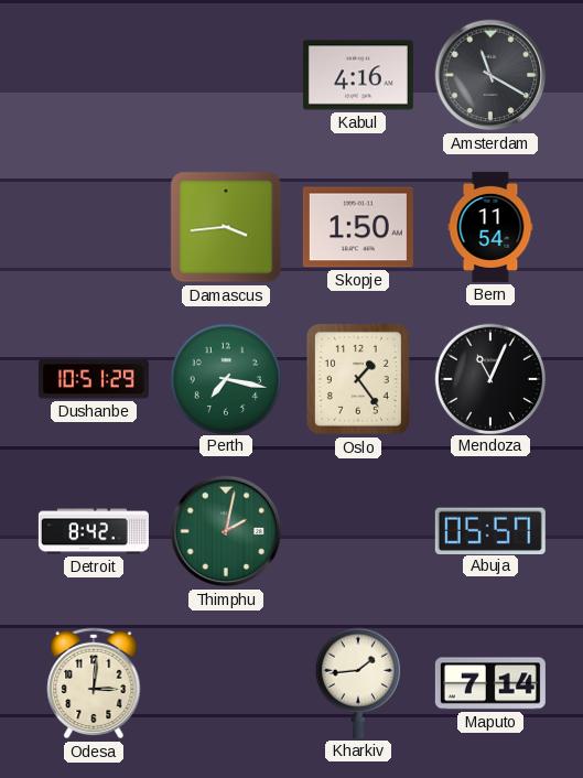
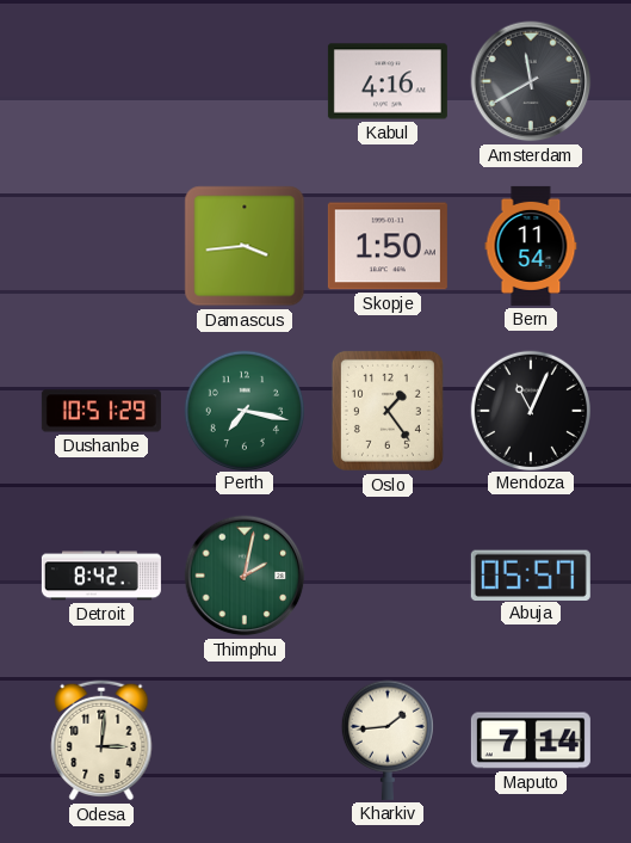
Amsterdam: 11:20 -> 11:40 (531, 81)
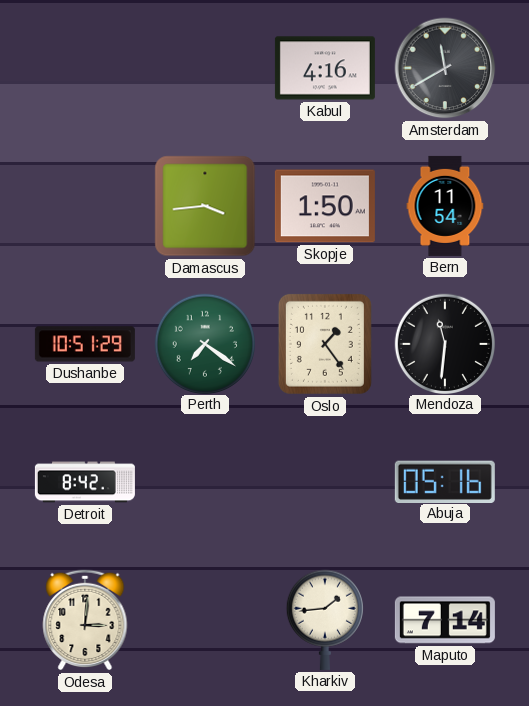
Perth: 7:17 -> 7:21 (204, 343)
Mendoza: 11:04 -> 11:31 (444, 343)
Thimphu: 2:02 -> none (245, 576)
Abuja: 05:57 -> 05:16 (445, 481)
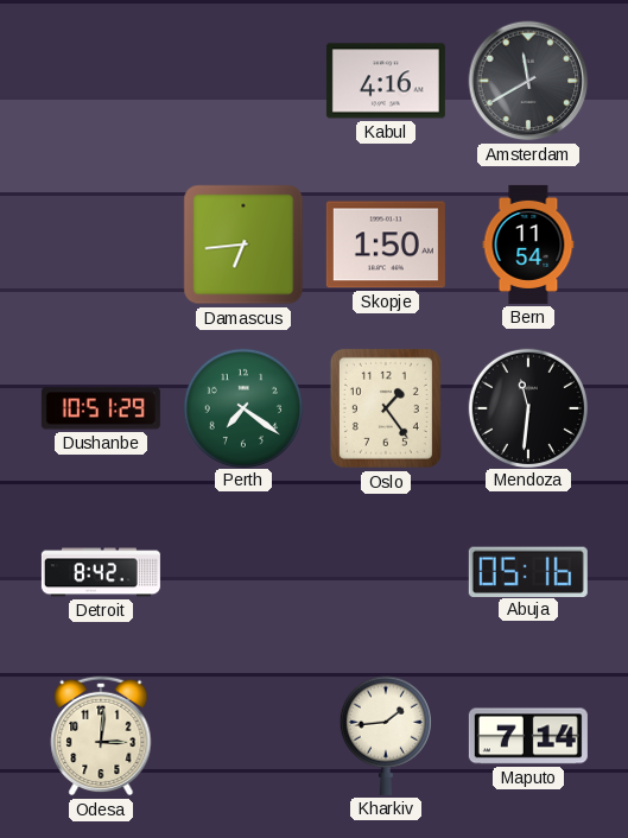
Damascus: 3:44 -> 6:44 (243, 245)
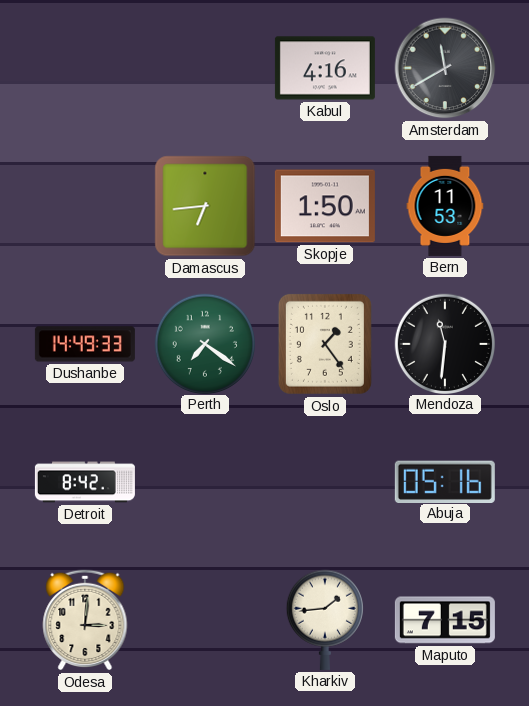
Bern: 11:54 -> 11:53 (445, 206)
Dushanbe: 10:51 -> 14:49 (85, 344)
Maputo: 7:14 -> 7:15 (445, 620)
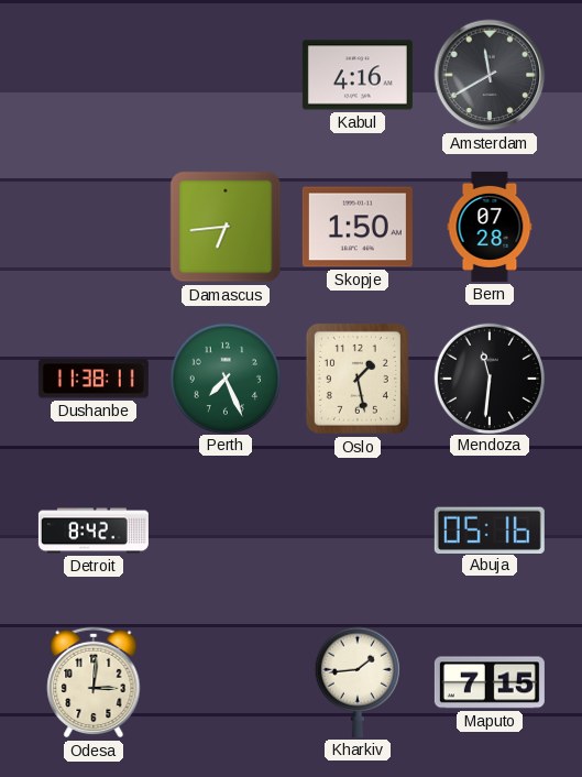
Bern: 11:53 -> 07:28 (490, 227)
Dushanbe: 14:49 -> 11:38 (94, 379)
Perth: 7:21 -> 7:26 (224, 377)
Oslo: 1:24 -> 1:28 (358, 379)
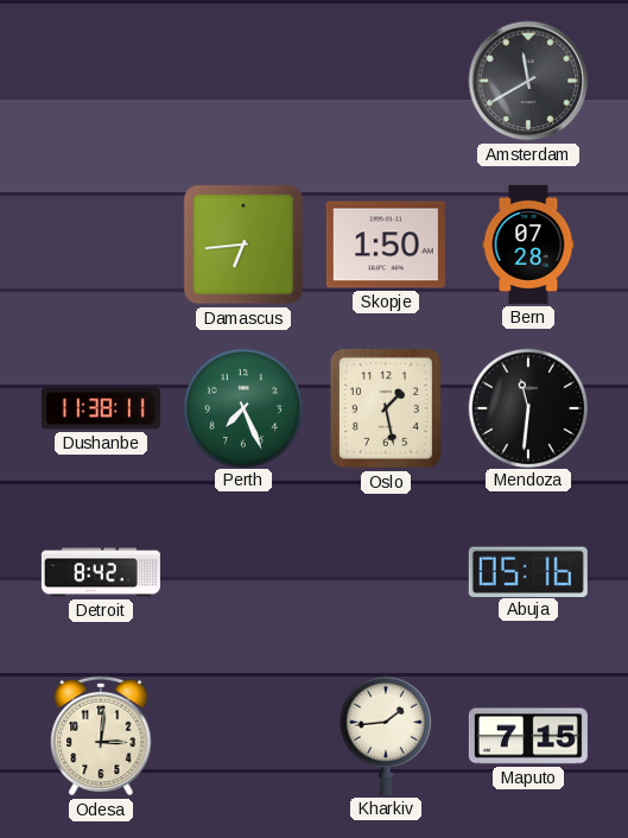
Kabul: 4:16 -> none (358, 75)
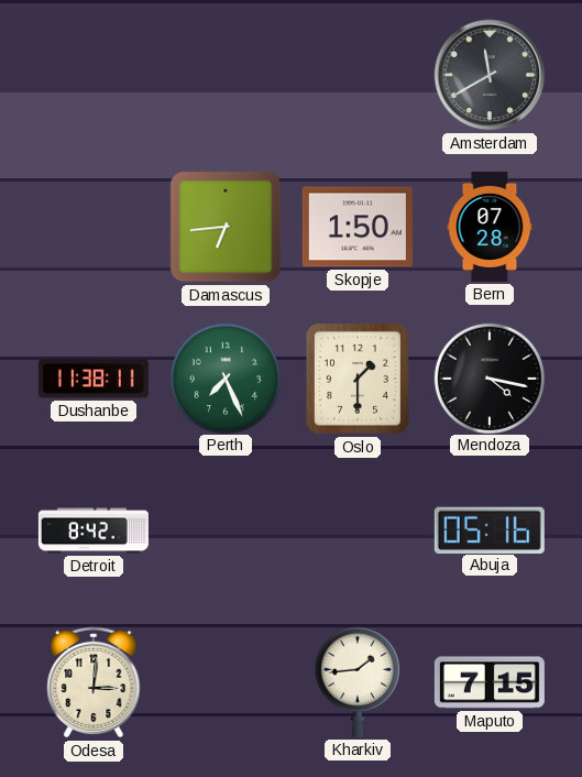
Oslo: 1:28 -> 1:30 (358, 379)
Mendoza: 11:31 -> 4:17 (488, 377)
